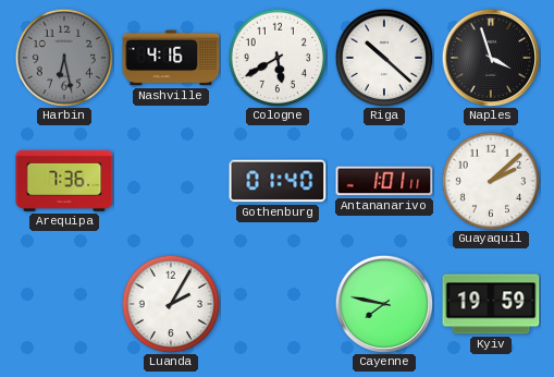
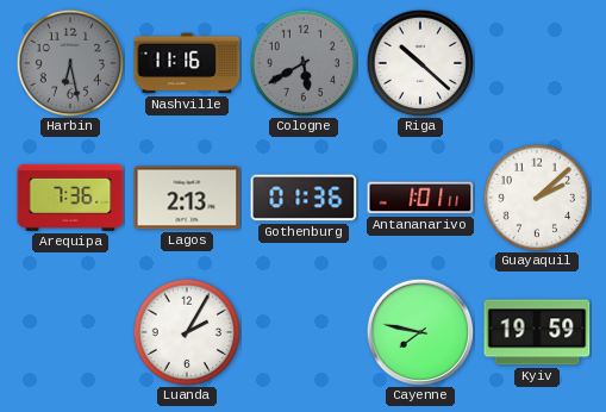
Nashville: 4:16 -> 11:16 (187, 63)
Cologne dial: white -> grey (304, 63)
Naples: 3:57 -> none (491, 58)
Lagos: none -> 2:13 (187, 198)
Gothenburg: 01:40 -> 01:36 (304, 198)
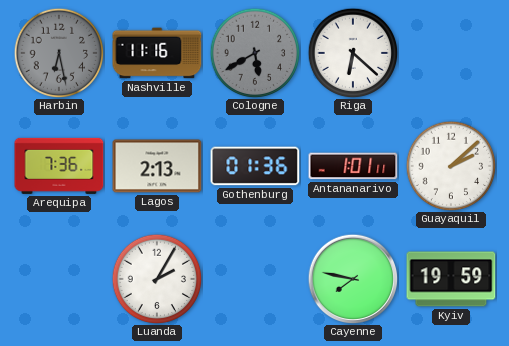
Riga: 10:22 -> 6:22 (353, 53)
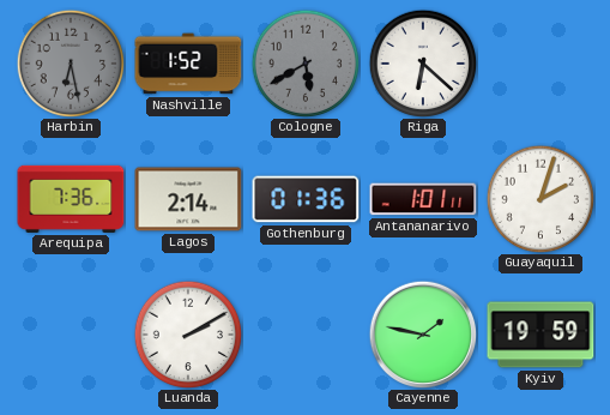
Nashville: 11:16 -> 1:52 (188, 64)
Lagos: 2:13 -> 2:14 (188, 199)
Guayaquil: 2:08 -> 2:03 (540, 199)
Luanda: 2:05 -> 2:10 (188, 335)
Cayenne: 7:47 -> 1:47 (423, 335)
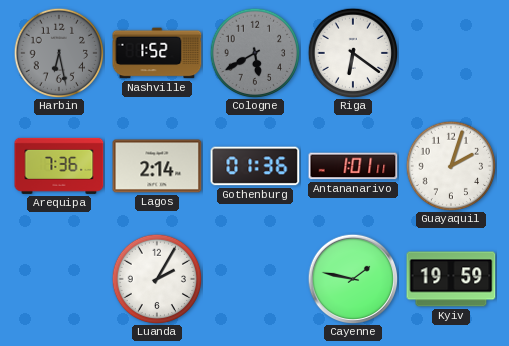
Riga: 6:22 -> 6:21 (353, 53)
Luanda: 2:10 -> 2:05 (157, 279)
